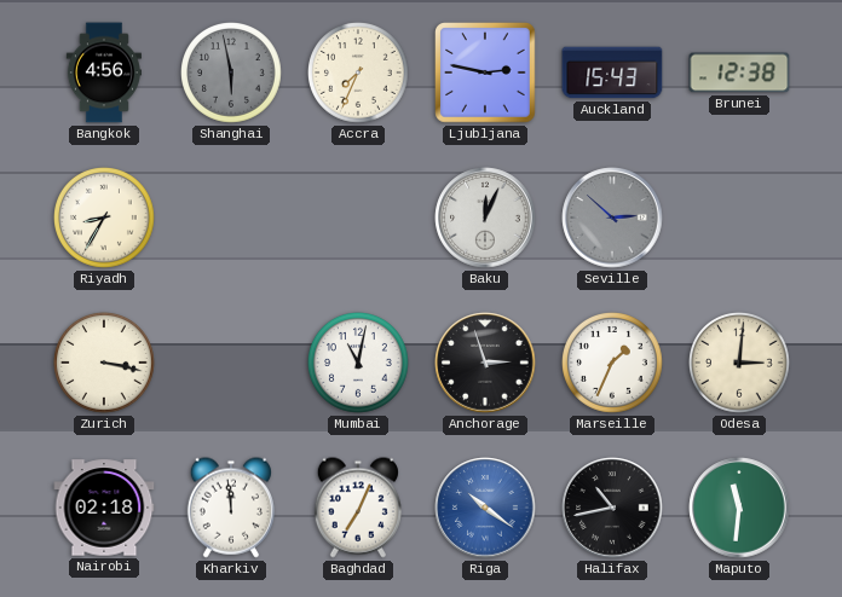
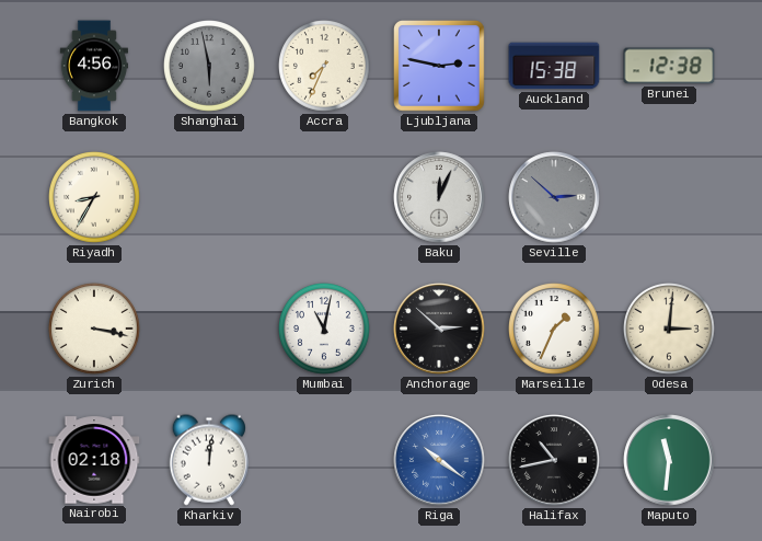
Auckland: 15:43 -> 15:38 (554, 66)
Anchorage: 2:57 -> 2:52 (439, 329)
Kharkiv: 11:59 -> 12:01 (209, 460)
Baghdad: 7:04 -> none (358, 508)
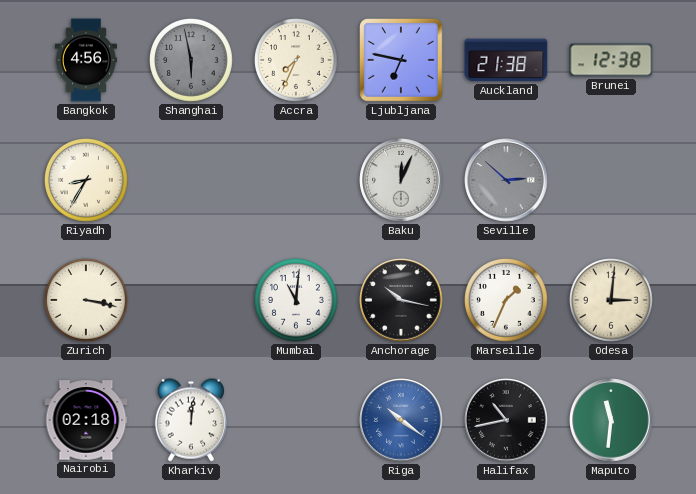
Ljubljana: 2:47 -> 6:47 (401, 60)
Auckland: 15:38 -> 21:38 (506, 60)
Mumbai: 11:02 -> 11:01 (297, 301)
Anchorage: 2:52 -> 10:17 (401, 300)
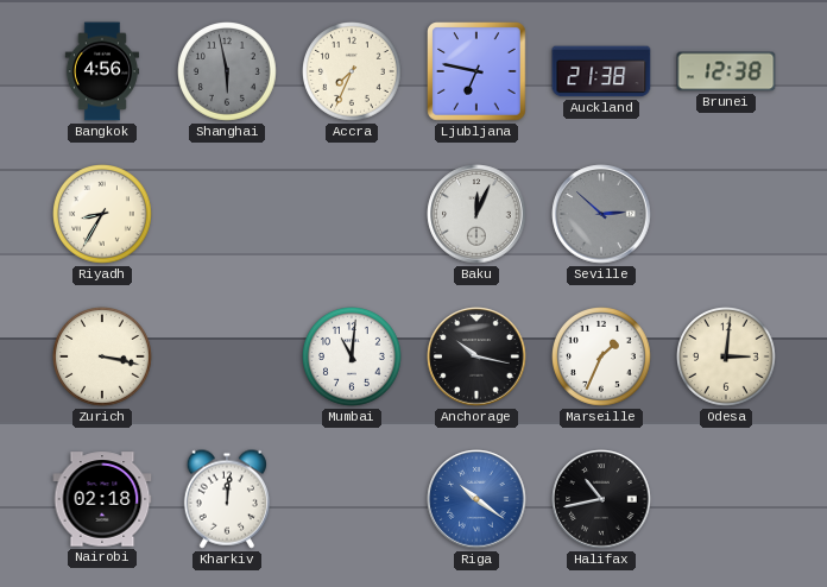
Maputo: 11:31 -> none (611, 420)
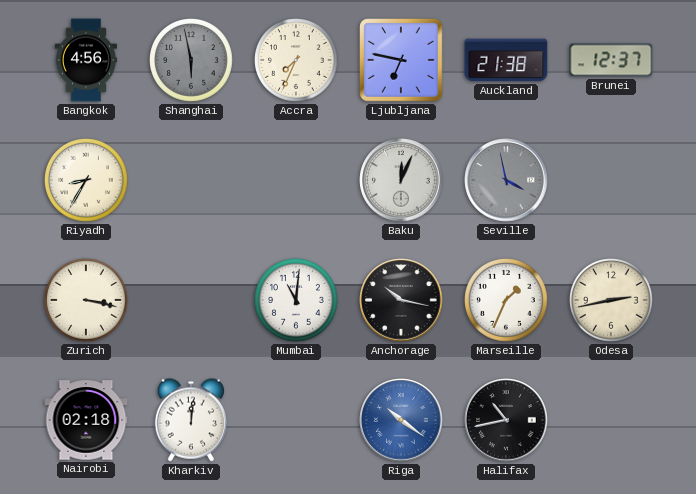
Brunei: 12:38 -> 12:37 (611, 60)
Seville: 2:52 -> 3:58 (506, 180)
Odesa: 3:01 -> 2:43 (612, 301)
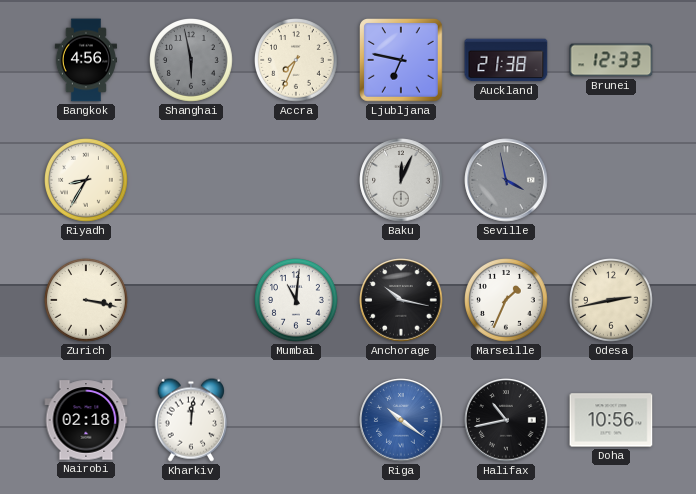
Brunei: 12:37 -> 12:33 (611, 60)
Doha: none -> 10:56 (611, 420)
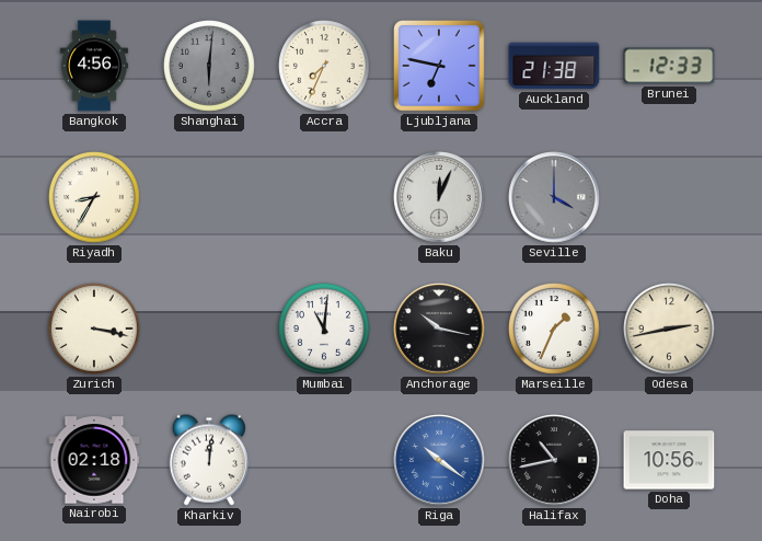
Shanghai: 5:58 -> 6:01 (210, 67)
Seville: 3:58 -> 4:00 (554, 197)
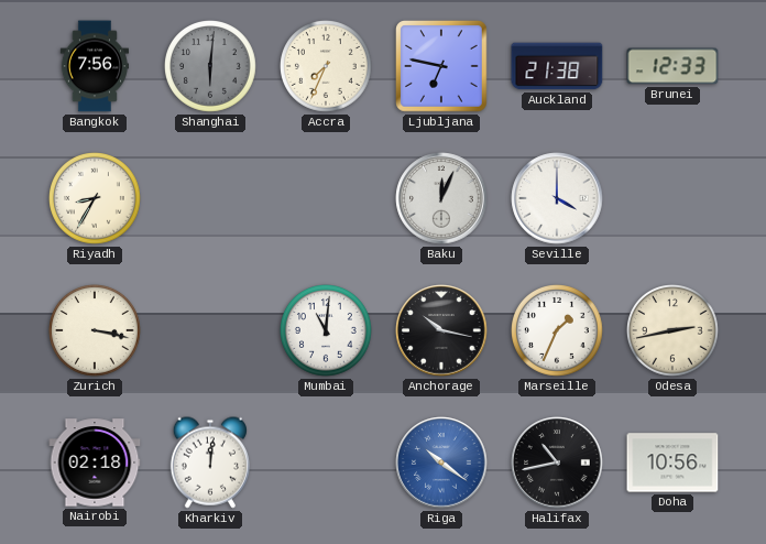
Bangkok: 4:56 -> 7:56 (94, 66)
Seville dial: grey -> white (557, 198)
